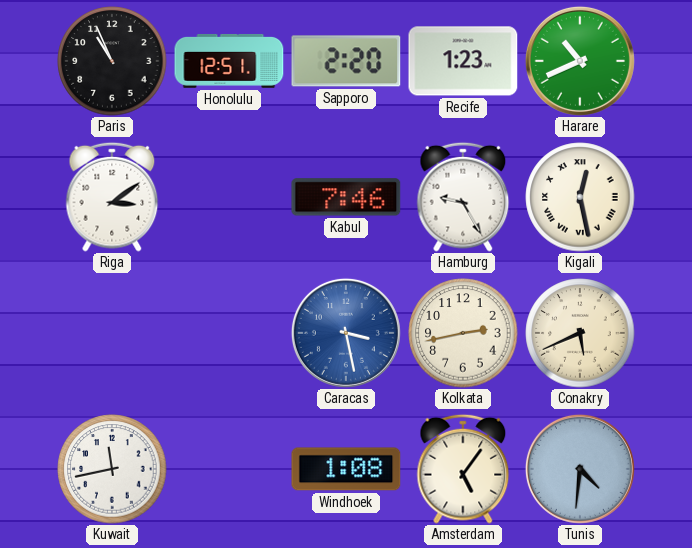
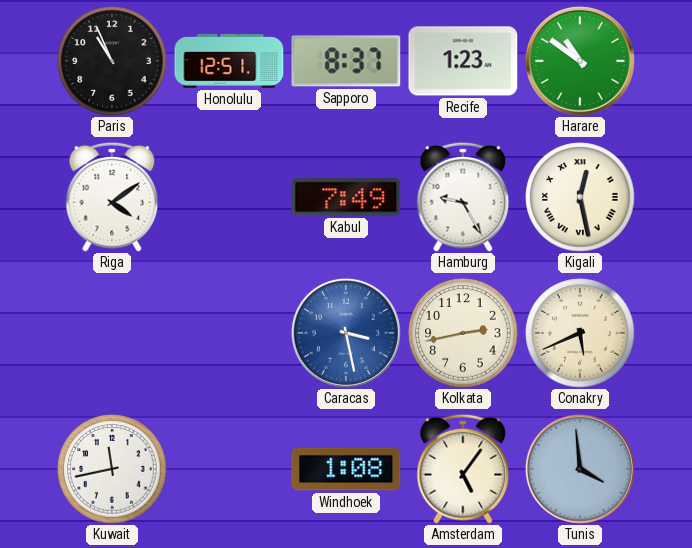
Sapporo: 2:20 -> 8:37 (346, 61)
Harare: 10:41 -> 10:51 (580, 61)
Riga: 3:09 -> 4:09 (112, 197)
Kabul: 7:46 -> 7:49 (346, 197)
Tunis: 4:31 -> 3:59 (580, 469)
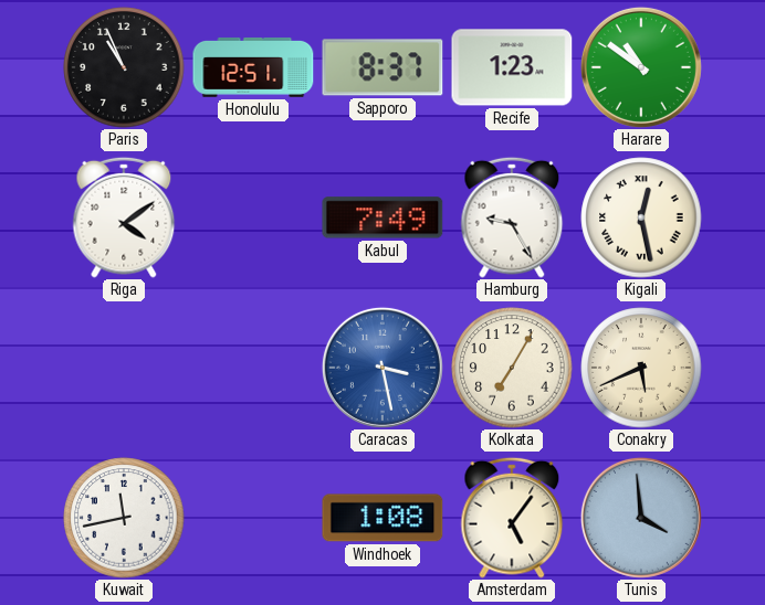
Kolkata: 2:43 -> 7:05 (512, 368)
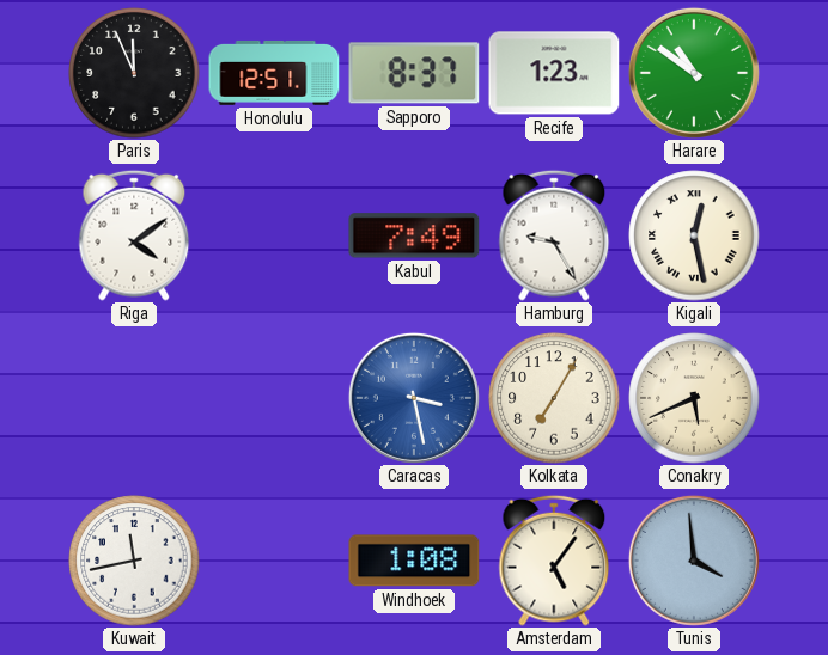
Paris: 10:56 -> 11:56 (134, 73)
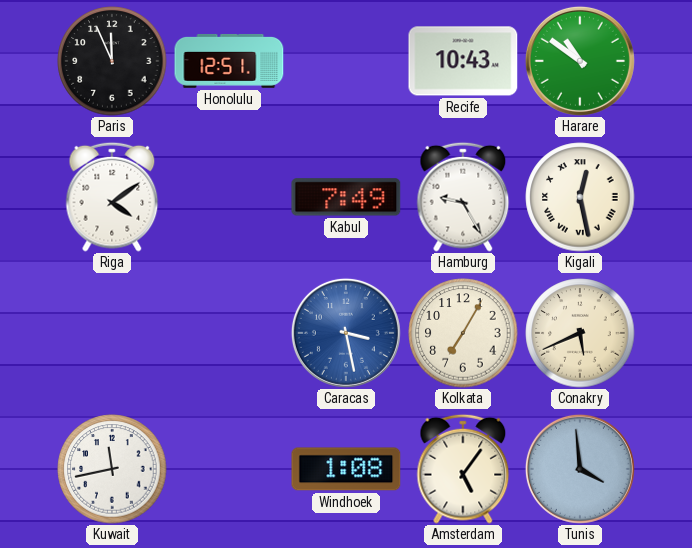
Sapporo: 8:37 -> none (414, 73)
Recife: 1:23 -> 10:43 (463, 61)
